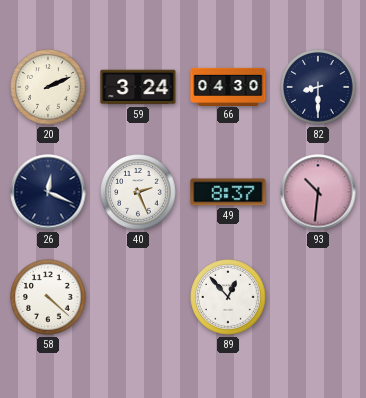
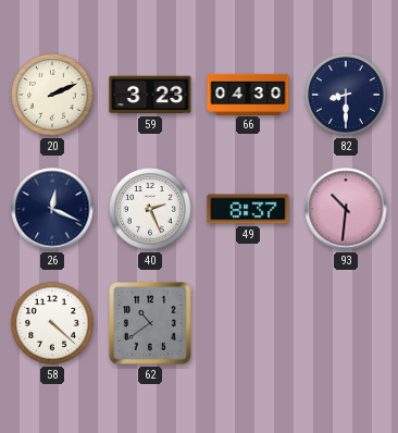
59: 3:24 -> 3:23 (150, 95)
62: none -> 10:39 (150, 323)
89: 12:53 -> none (228, 297)
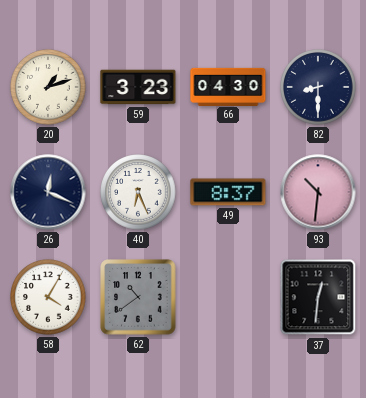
20: 2:11 -> 1:12 (48, 87)
40: 2:26 -> 6:26 (138, 192)
58: 4:22 -> 4:05 (48, 297)
37: none -> 12:31 (318, 297)
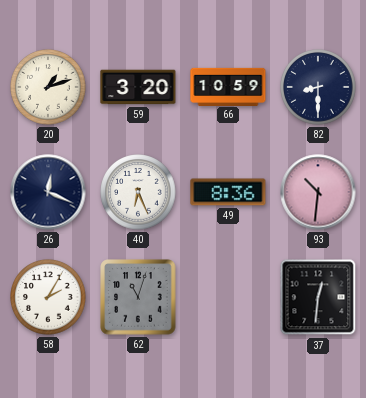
59: 3:23 -> 3:20 (138, 87)
66: 04:30 -> 10:59 (228, 86)
49: 8:37 -> 8:36 (228, 192)
58: 4:05 -> 2:05 (48, 297)
62: 10:39 -> 11:03 (138, 297)
